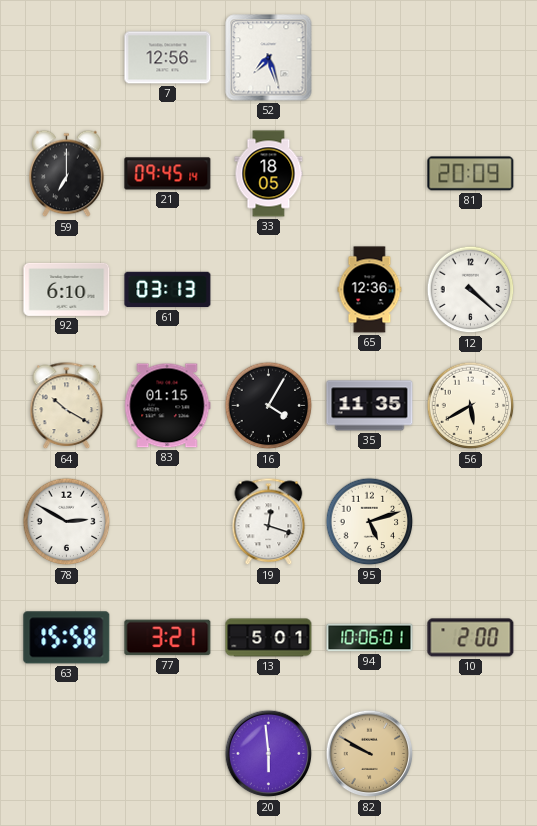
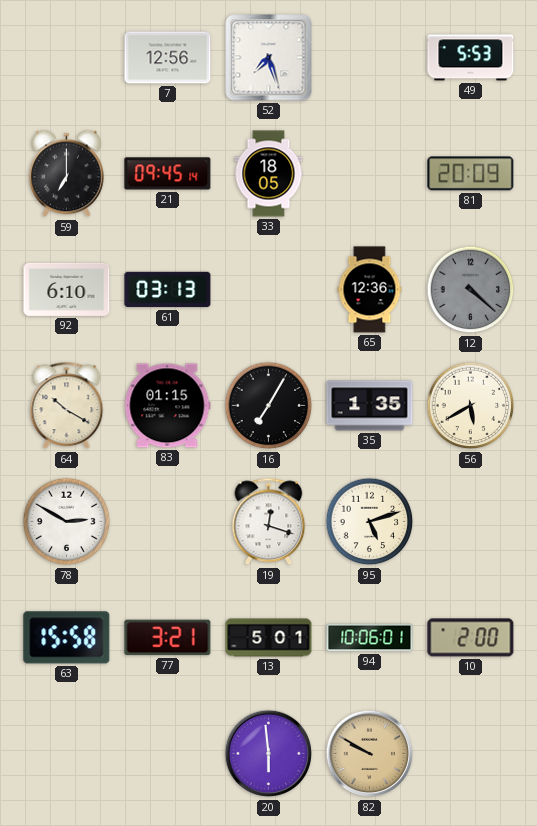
49: none -> 5:53 (471, 58)
12 dial: white -> grey (471, 290)
16: 4:05 -> 7:05 (269, 406)
35: 11:35 -> 1:35 (370, 406)
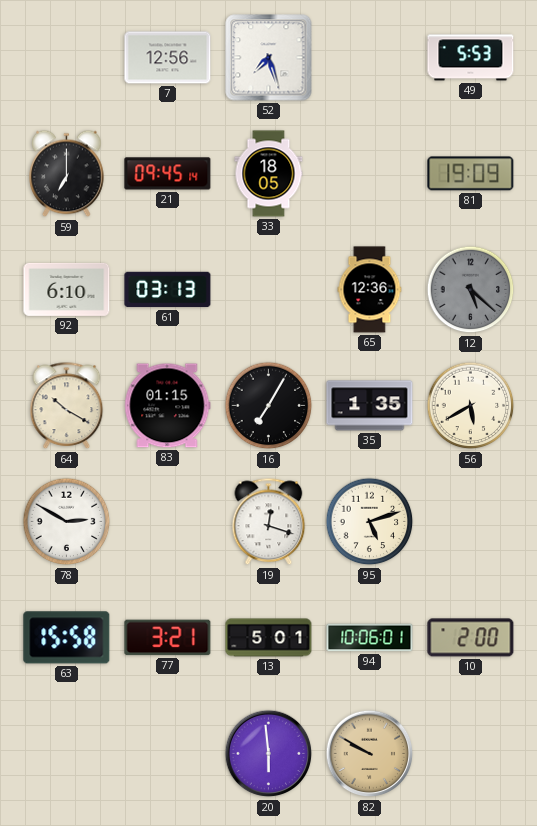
81: 20:09 -> 19:09 (471, 174)
12: 4:22 -> 5:22 (471, 290)
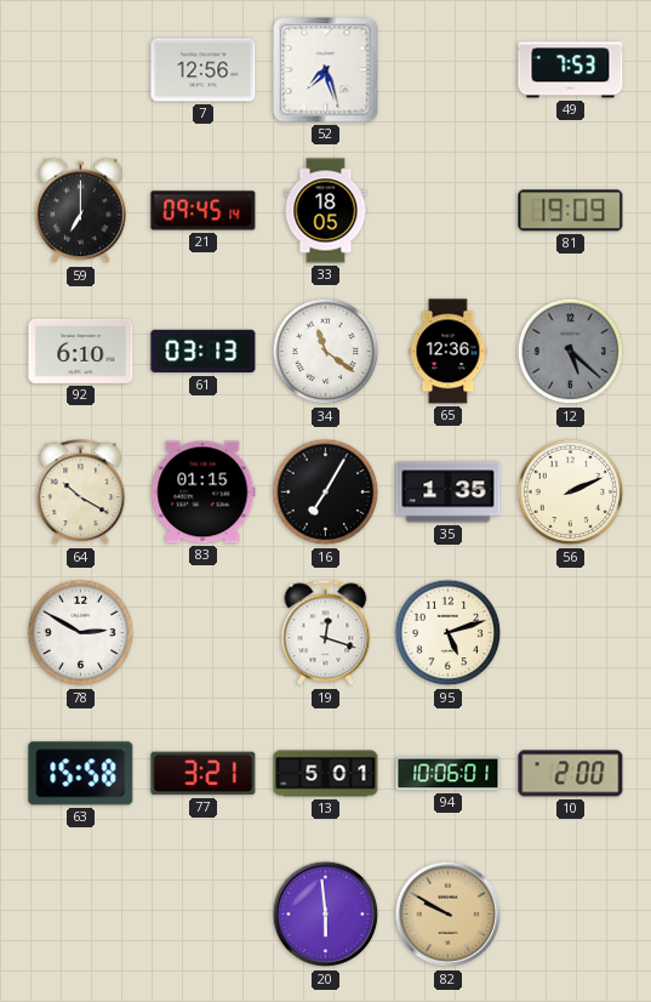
49: 5:53 -> 7:53 (571, 70)
34: none -> 11:21 (326, 352)
56: 5:40 -> 2:11 (571, 493)
